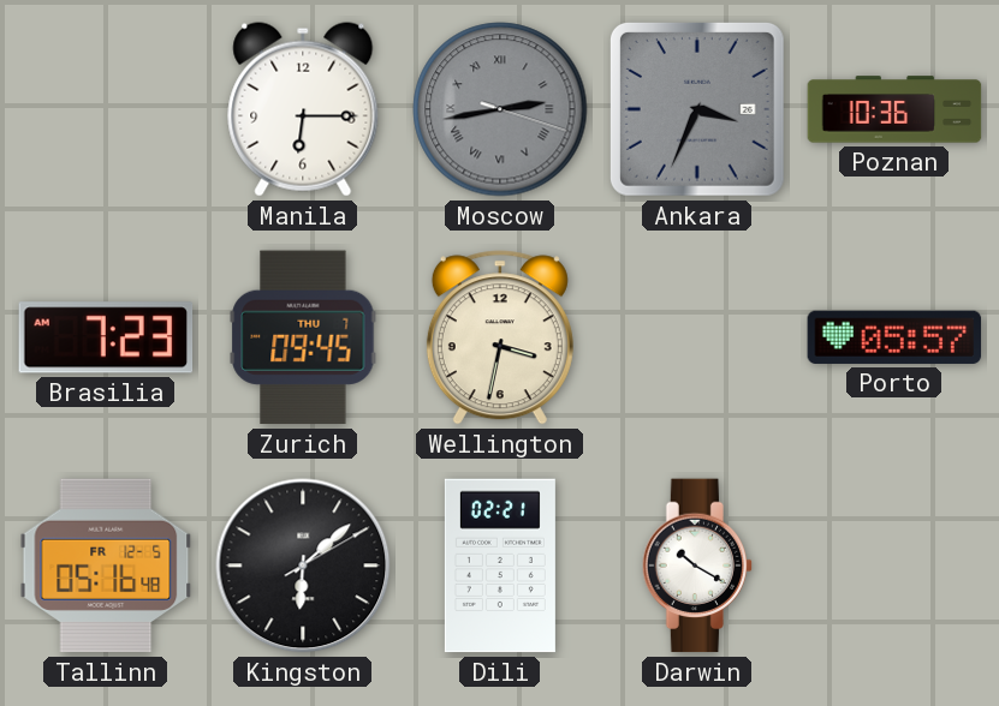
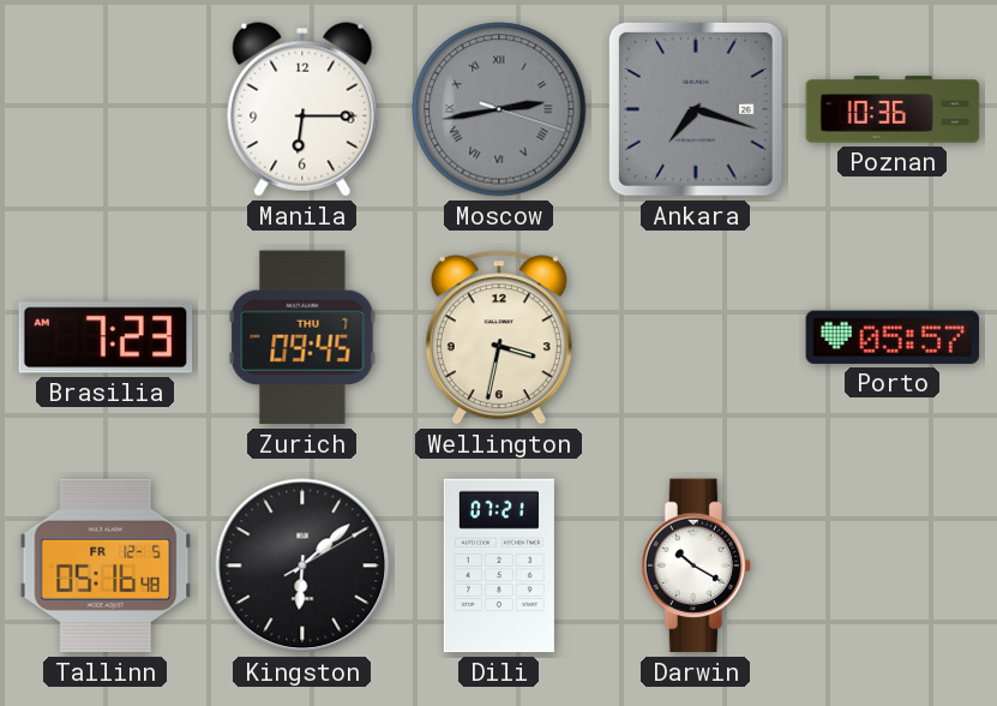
Ankara: 3:34 -> 7:18 (696, 109)
Dili: 02:21 -> 07:21 (499, 566)
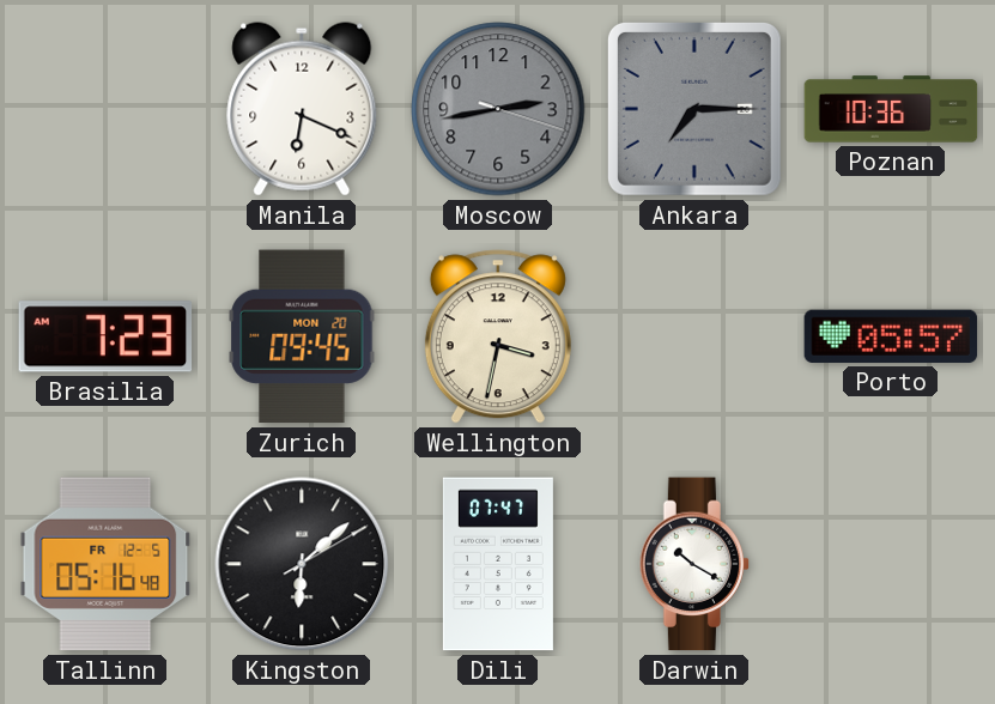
Manila: 6:15 -> 6:19 (302, 109)
Moscow numerals: Roman -> Arabic (498, 109)
Ankara: 7:18 -> 7:15 (694, 109)
Zurich date: THU 7 -> MON 20 (302, 336)
Dili: 07:21 -> 07:47 (498, 564)
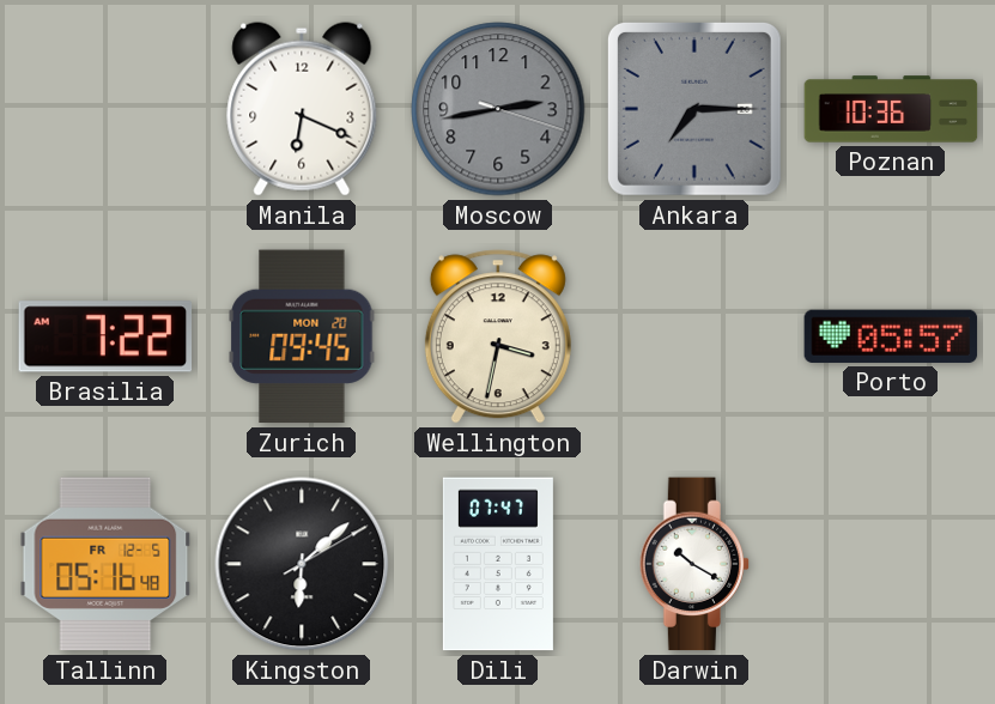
Brasilia: 7:23 -> 7:22 (105, 336)
